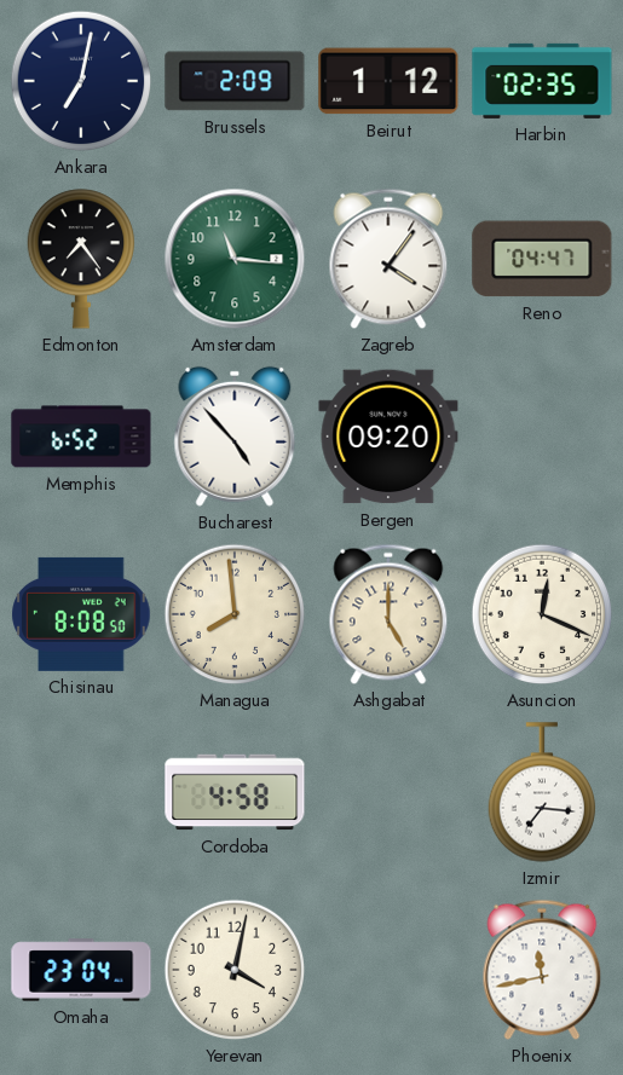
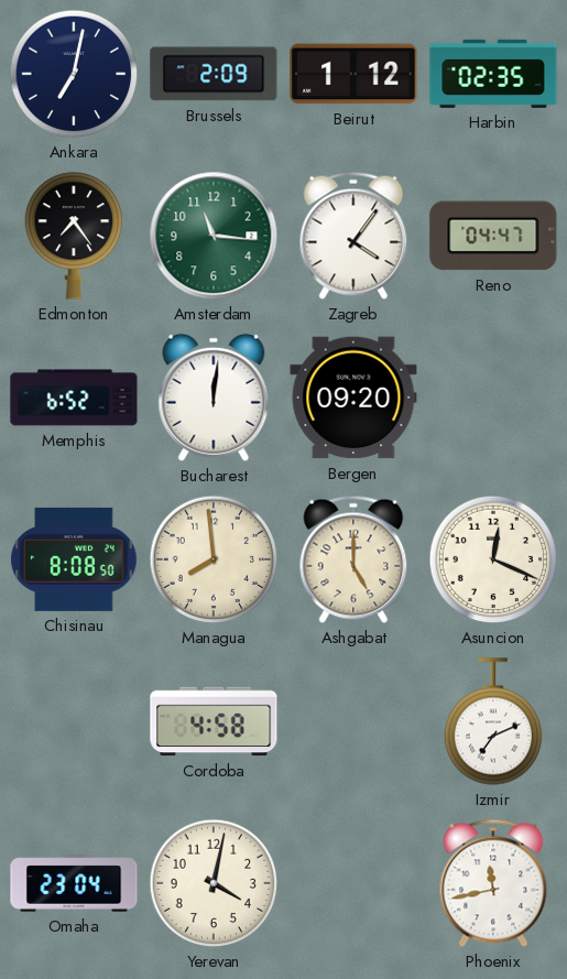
Bucharest: 4:53 -> 12:01 (214, 398)
Izmir: 7:16 -> 7:11 (492, 721)
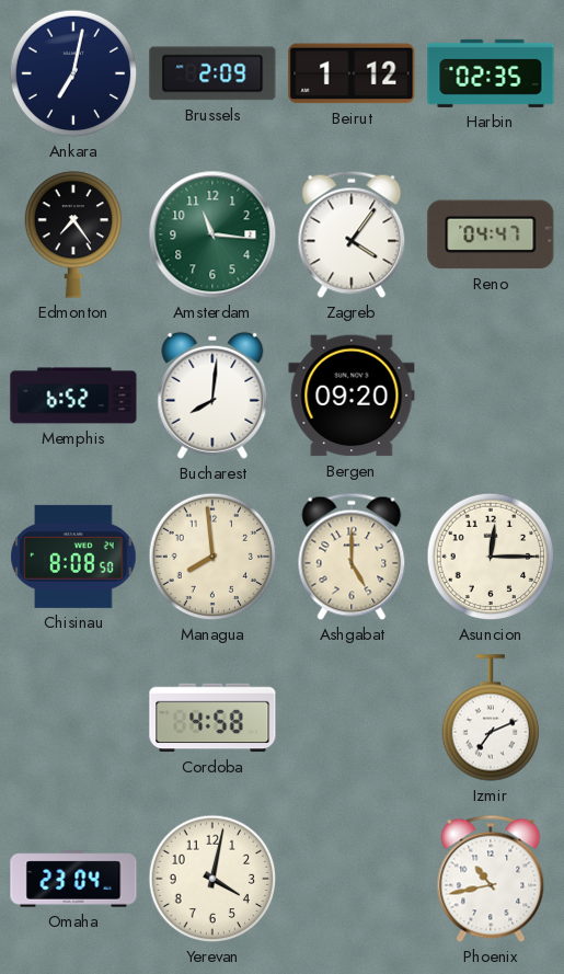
Bucharest: 12:01 -> 8:01 (212, 396)
Asuncion: 12:19 -> 12:15 (491, 557)
Phoenix: 11:43 -> 10:43 (491, 879)
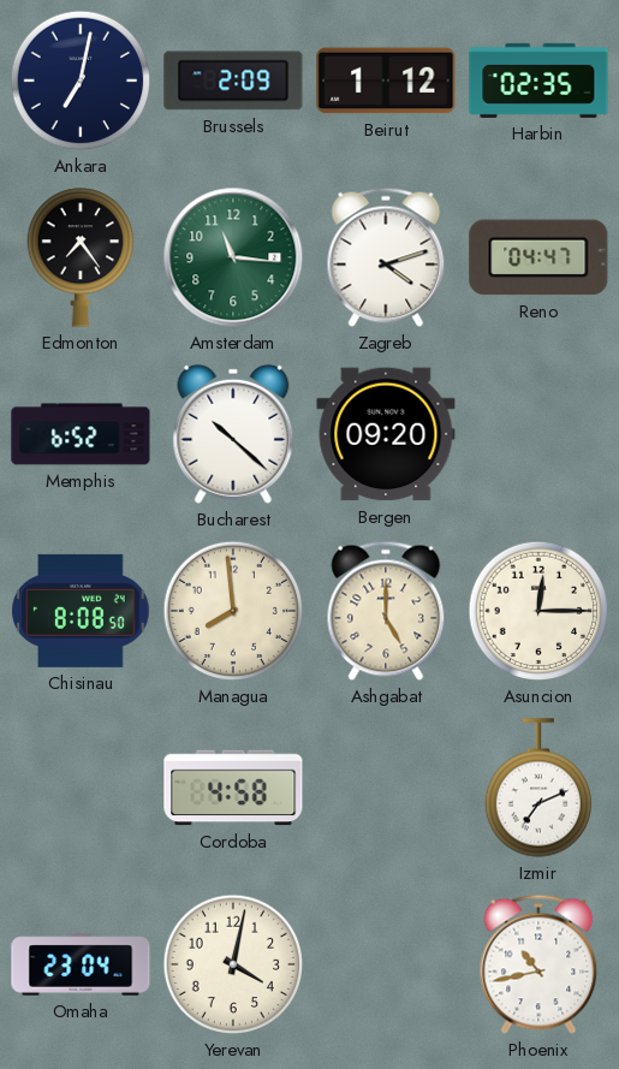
Zagreb: 4:06 -> 4:12 (386, 257)
Bucharest: 8:01 -> 10:22 (233, 434)
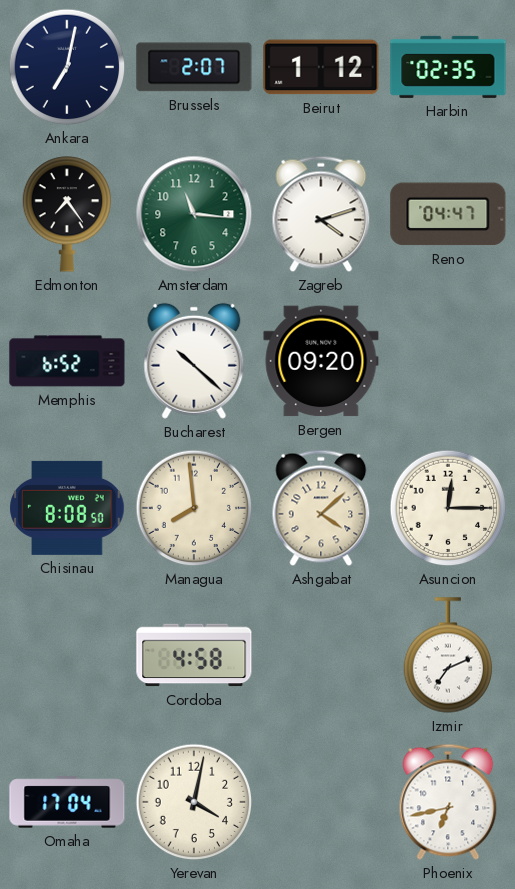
Brussels: 2:09 -> 2:07 (194, 67)
Ashgabat: 5:00 -> 4:08 (321, 508)
Omaha: 23:04 -> 17:04 (67, 802)
Phoenix: 10:43 -> 6:43 (448, 802)
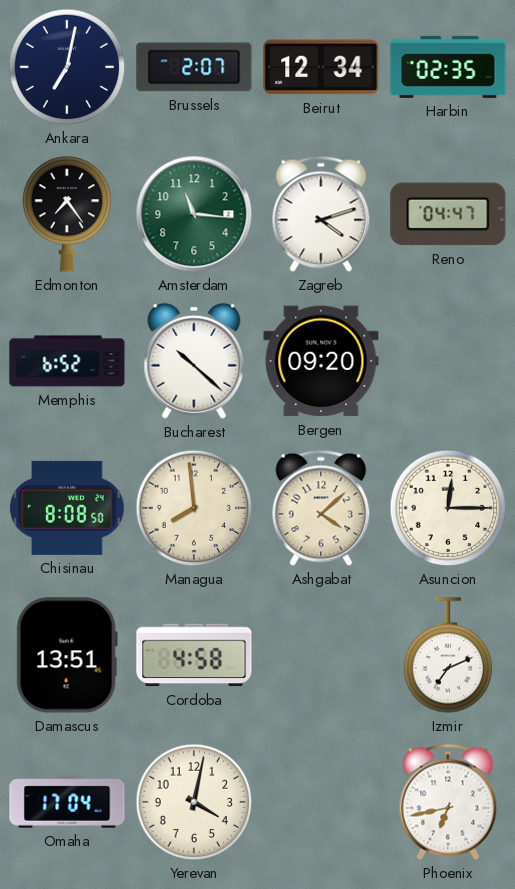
Beirut: 1:12 -> 12:34 (321, 67)
Damascus: none -> 13:51 (67, 655)
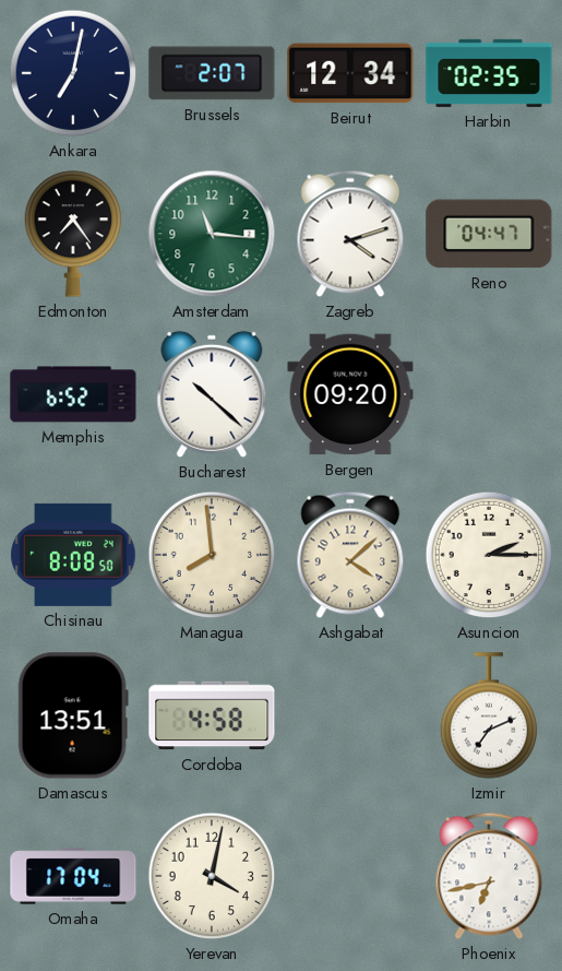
Asuncion: 12:15 -> 2:15 (489, 555)
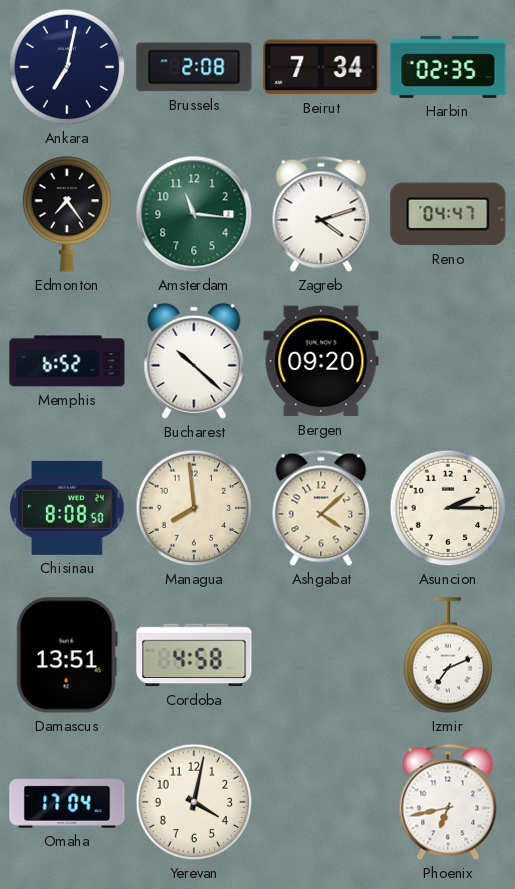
Brussels: 2:07 -> 2:08 (194, 67)
Beirut: 12:34 -> 7:34 (321, 67)
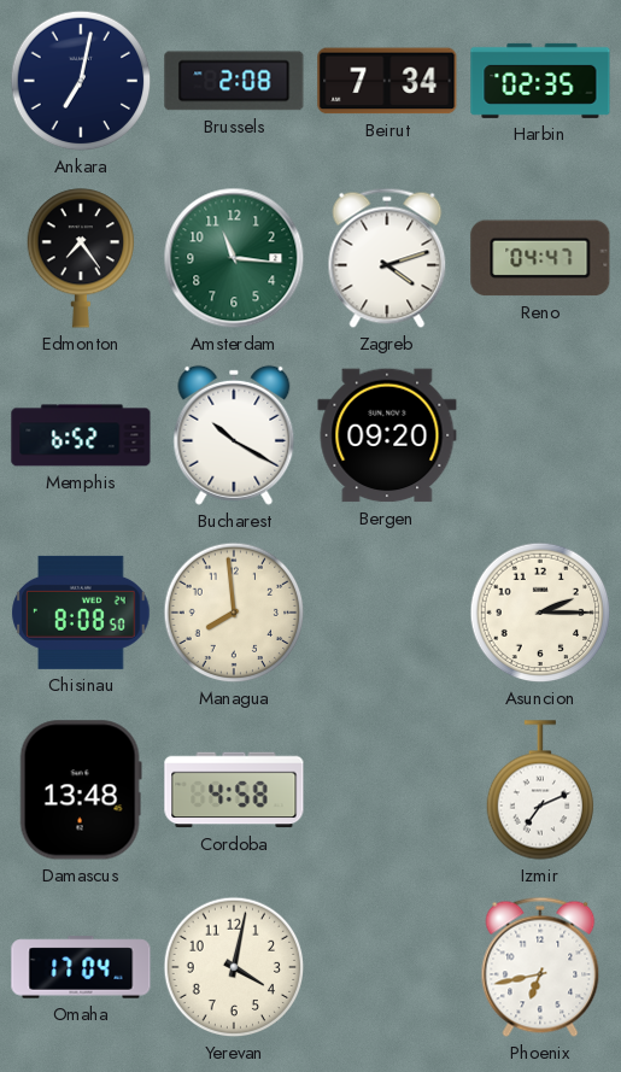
Bucharest: 10:22 -> 10:20 (234, 435)
Ashgabat: 4:08 -> none (321, 508)
Damascus: 13:51 -> 13:48 (81, 790)
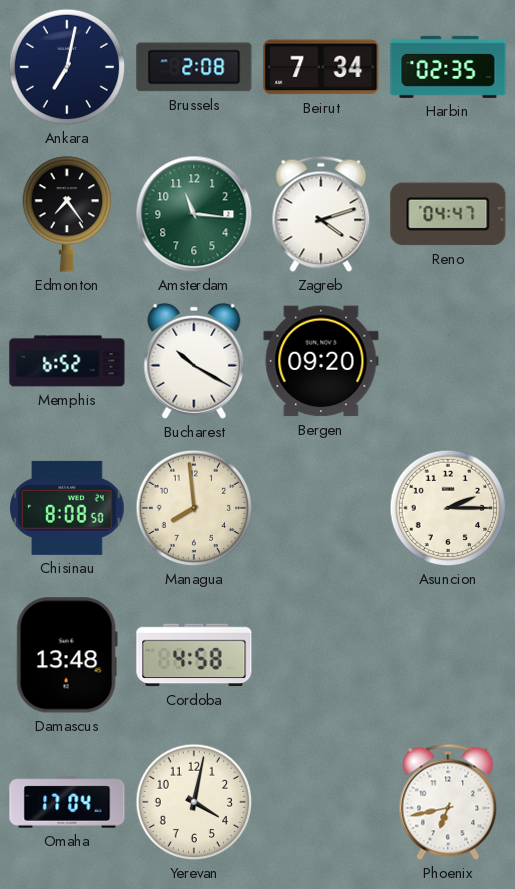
Izmir: 7:11 -> none (539, 790)
